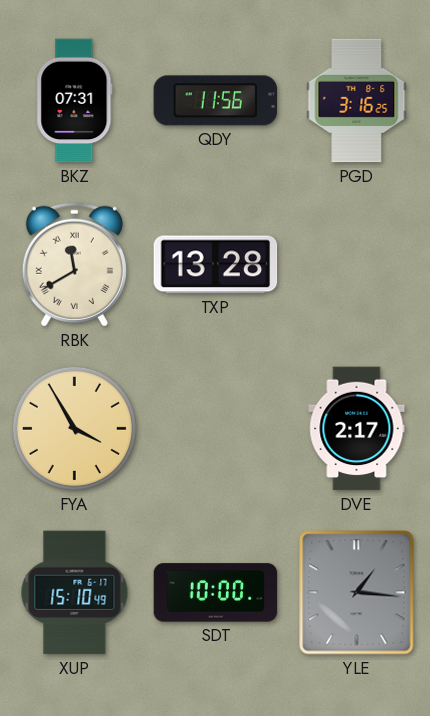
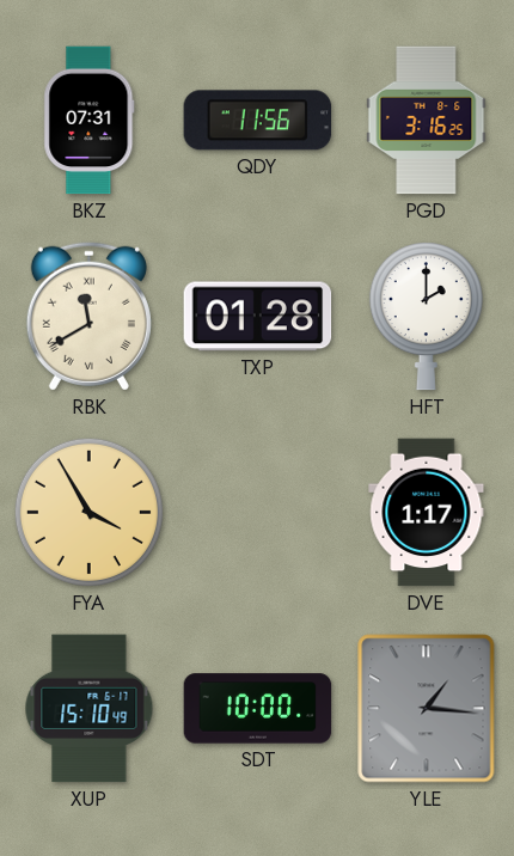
TXP: 13:28 -> 01:28 (258, 317)
HFT: none -> 2:00 (426, 317)
DVE: 2:17 -> 1:17 (427, 513)
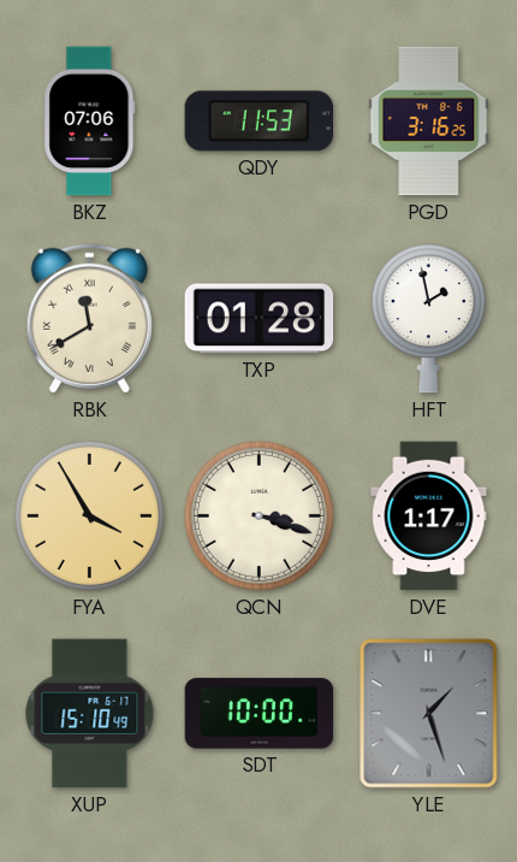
BKZ: 07:31 -> 07:06 (90, 122)
QDY: 11:56 -> 11:53 (260, 122)
HFT: 2:00 -> 1:58 (428, 319)
QCN: none -> 3:18 (258, 515)
YLE: 1:16 -> 1:27 (429, 714)
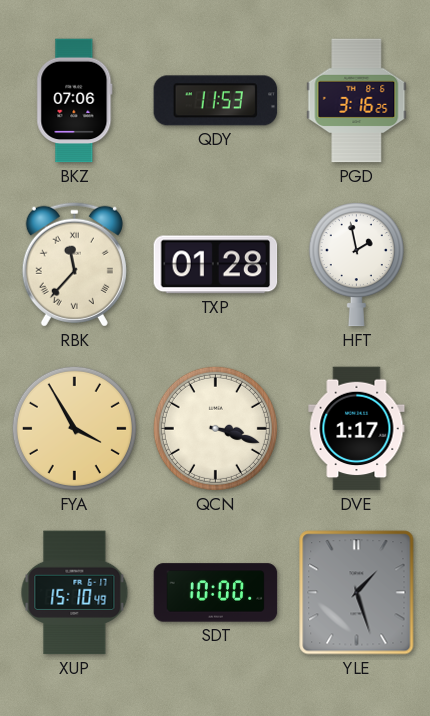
RBK: 11:40 -> 11:37 (74, 264)
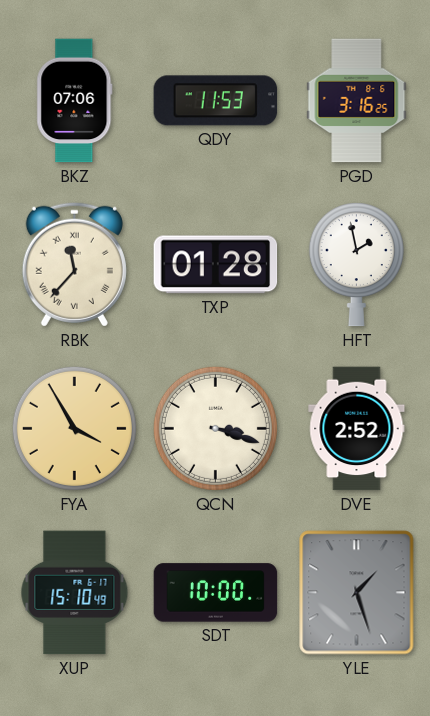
DVE: 1:17 -> 2:52 (357, 429)
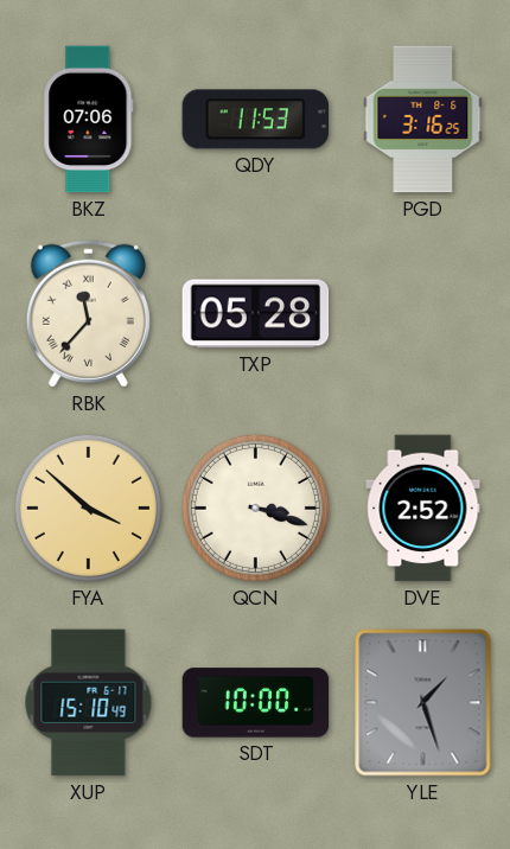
TXP: 01:28 -> 05:28 (256, 314)
HFT: 1:58 -> none (356, 265)
FYA: 3:55 -> 3:52 (88, 508)
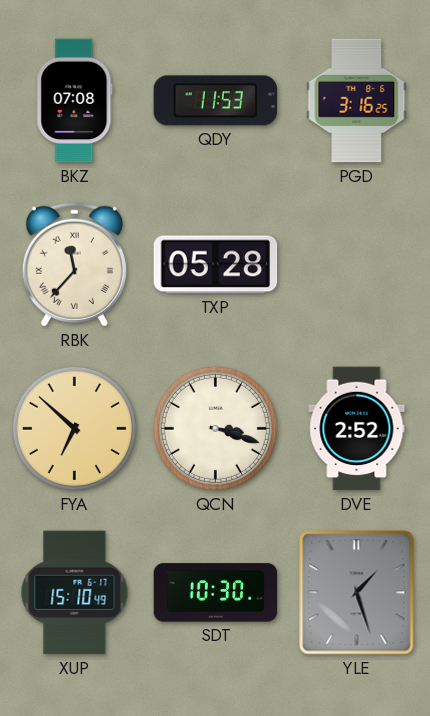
BKZ: 07:06 -> 07:08 (75, 101)
FYA: 3:52 -> 6:52 (74, 428)
SDT: 10:00 -> 10:30 (216, 593)
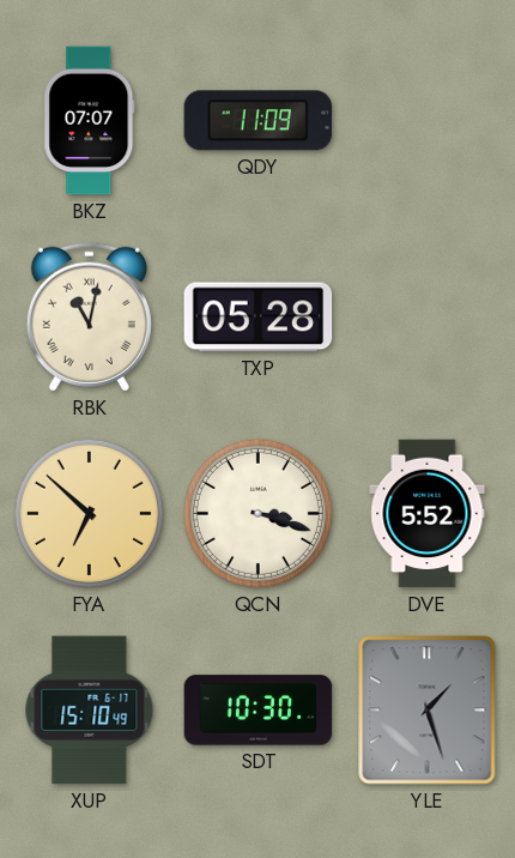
BKZ: 07:08 -> 07:07 (90, 121)
QDY: 11:53 -> 11:09 (259, 121)
PGD: 3:16 -> none (357, 101)
RBK: 11:37 -> 11:02 (89, 316)
DVE: 2:52 -> 5:52 (428, 514)
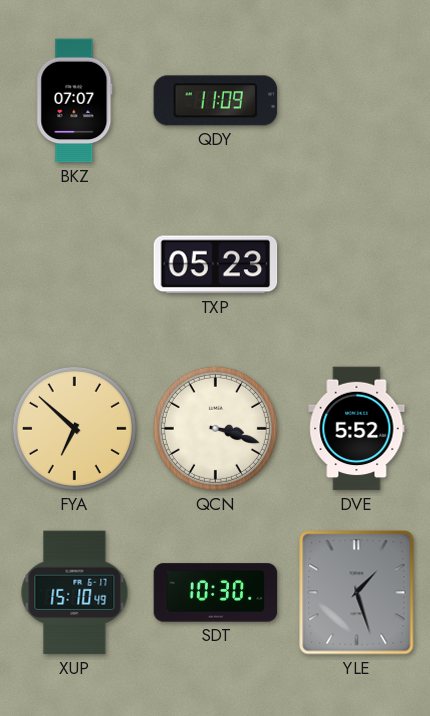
RBK: 11:02 -> none (89, 316)
TXP: 05:28 -> 05:23 (216, 265)
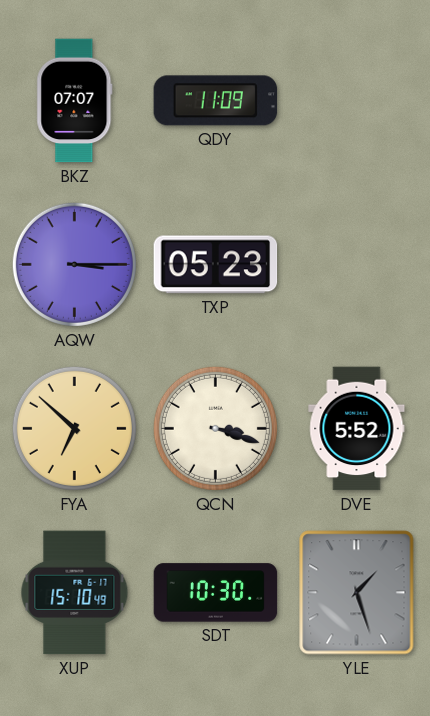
AQW: none -> 3:15 (74, 264)
